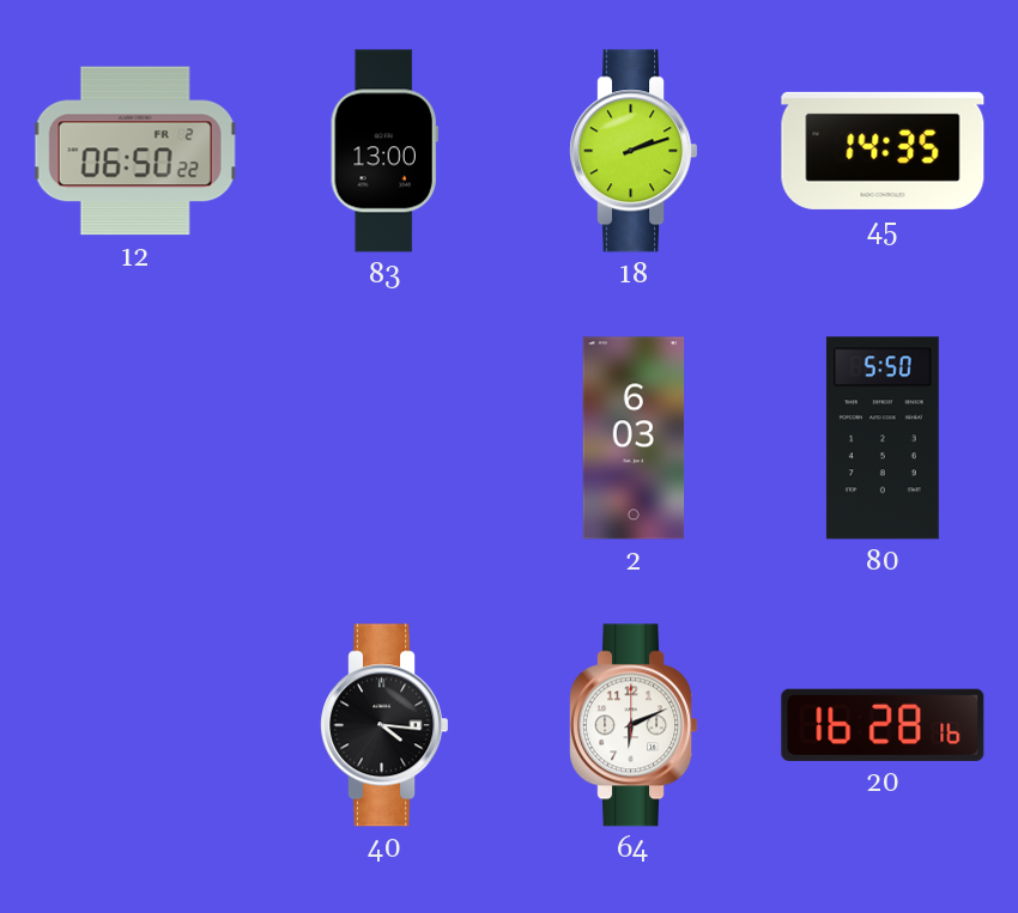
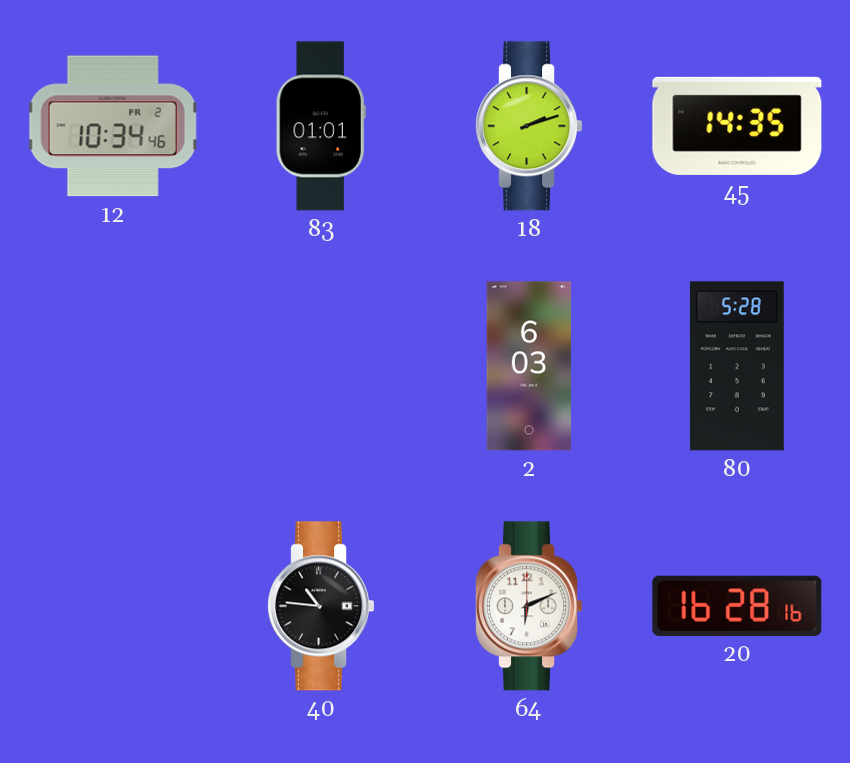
12: 06:50 -> 10:34 (113, 126)
83: 13:00 -> 01:01 (321, 126)
80: 5:50 -> 5:28 (737, 366)
40: 4:16 -> 10:46 (321, 606)
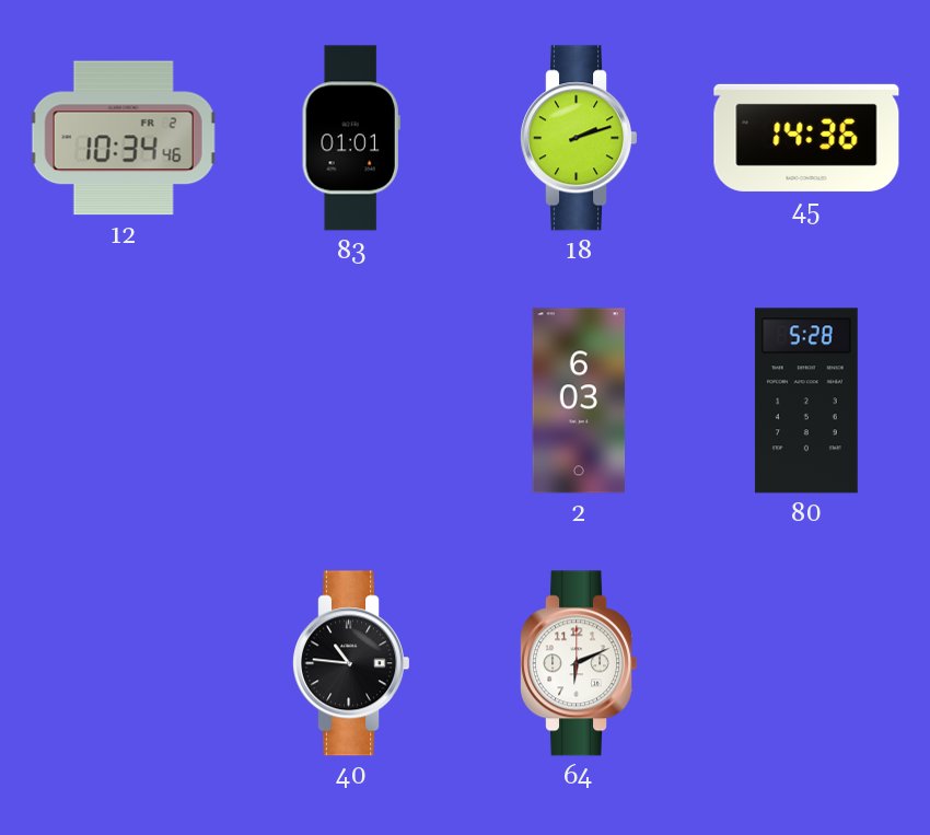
45: 14:35 -> 14:36 (806, 138)
20: 16:28 -> none (737, 606)
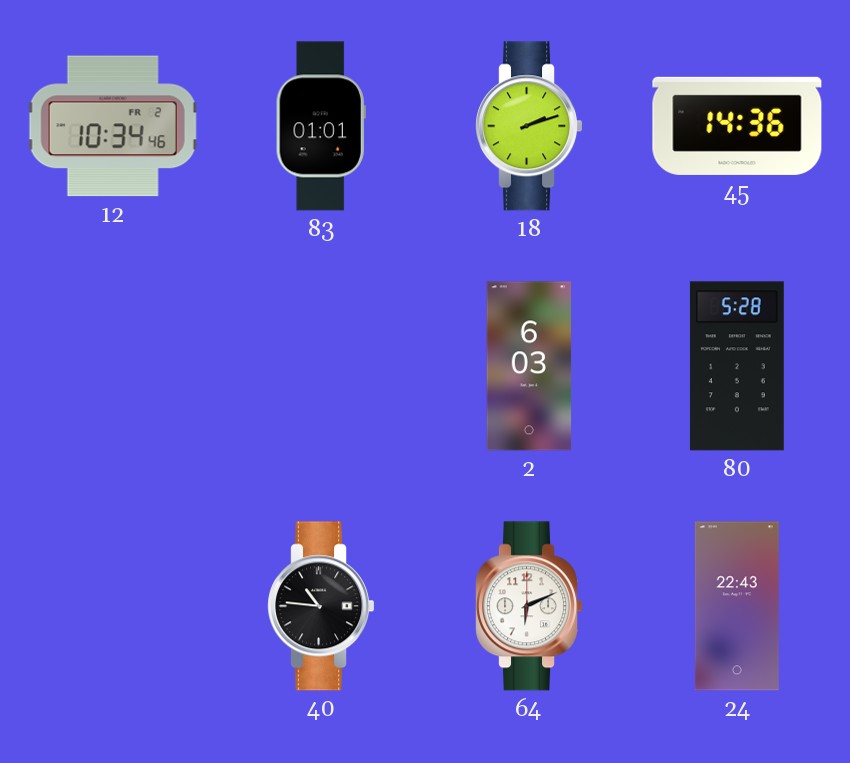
24: none -> 22:43 (737, 606)
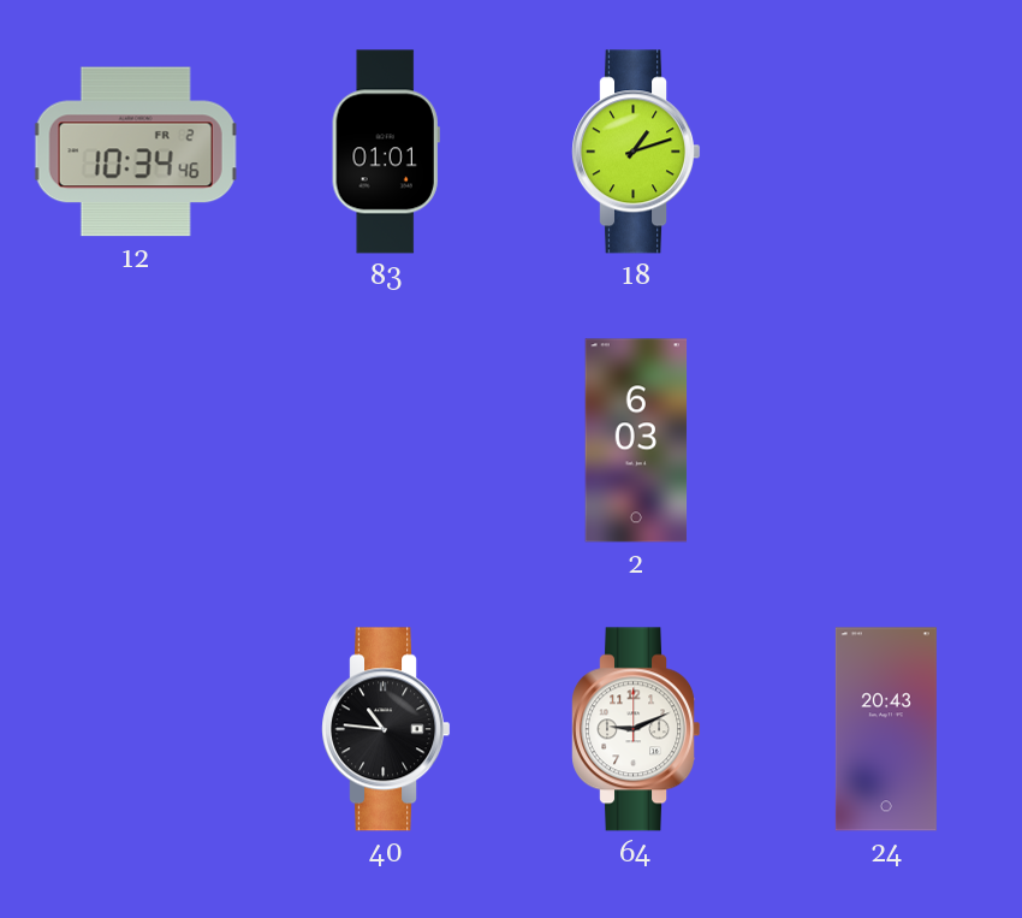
18: 2:12 -> 1:12 (636, 152)
45: 14:36 -> none (737, 126)
80: 5:28 -> none (737, 366)
64: 6:11 -> 9:11 (636, 729)
24: 22:43 -> 20:43 (886, 729)
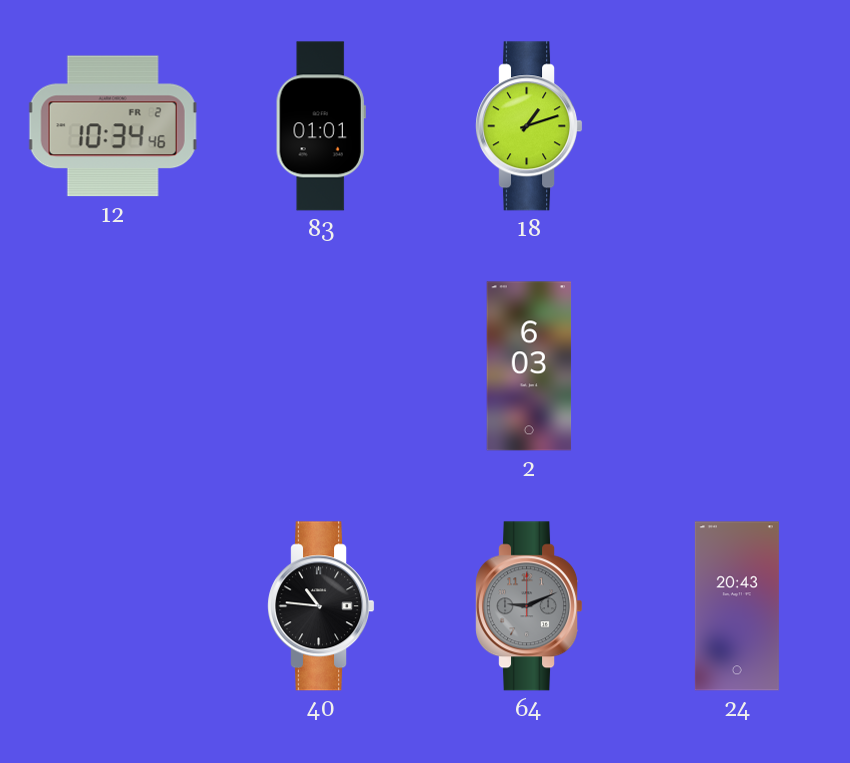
64 dial: white -> grey (529, 606)
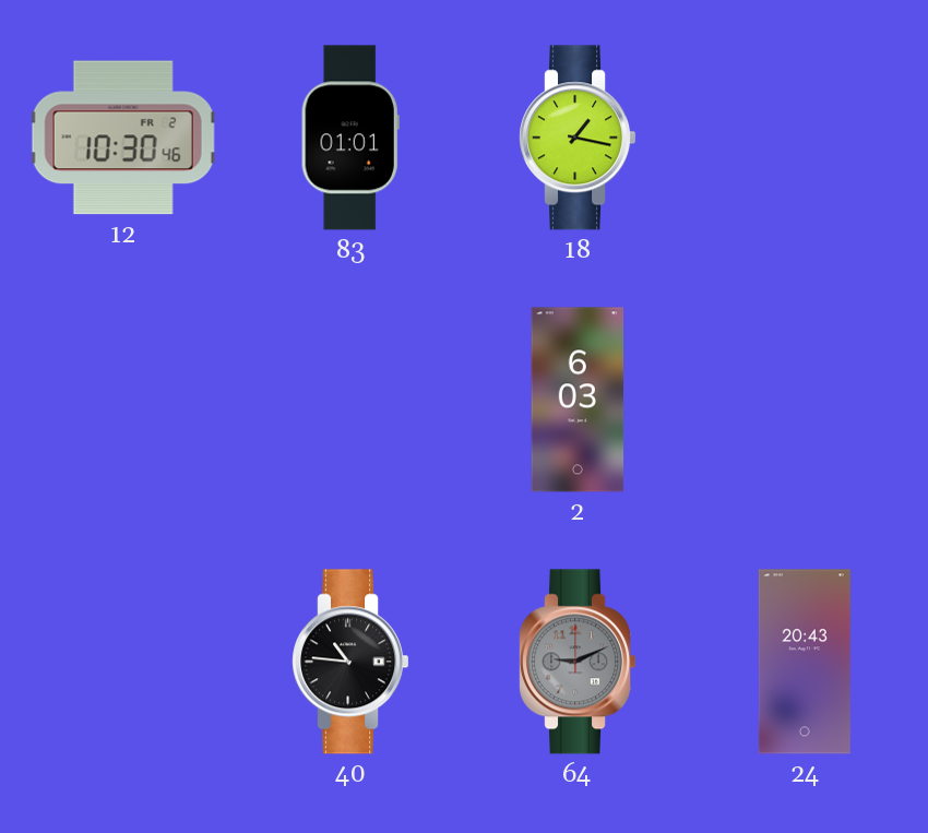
12: 10:34 -> 10:30 (123, 138)
18: 1:12 -> 1:17 (578, 138)
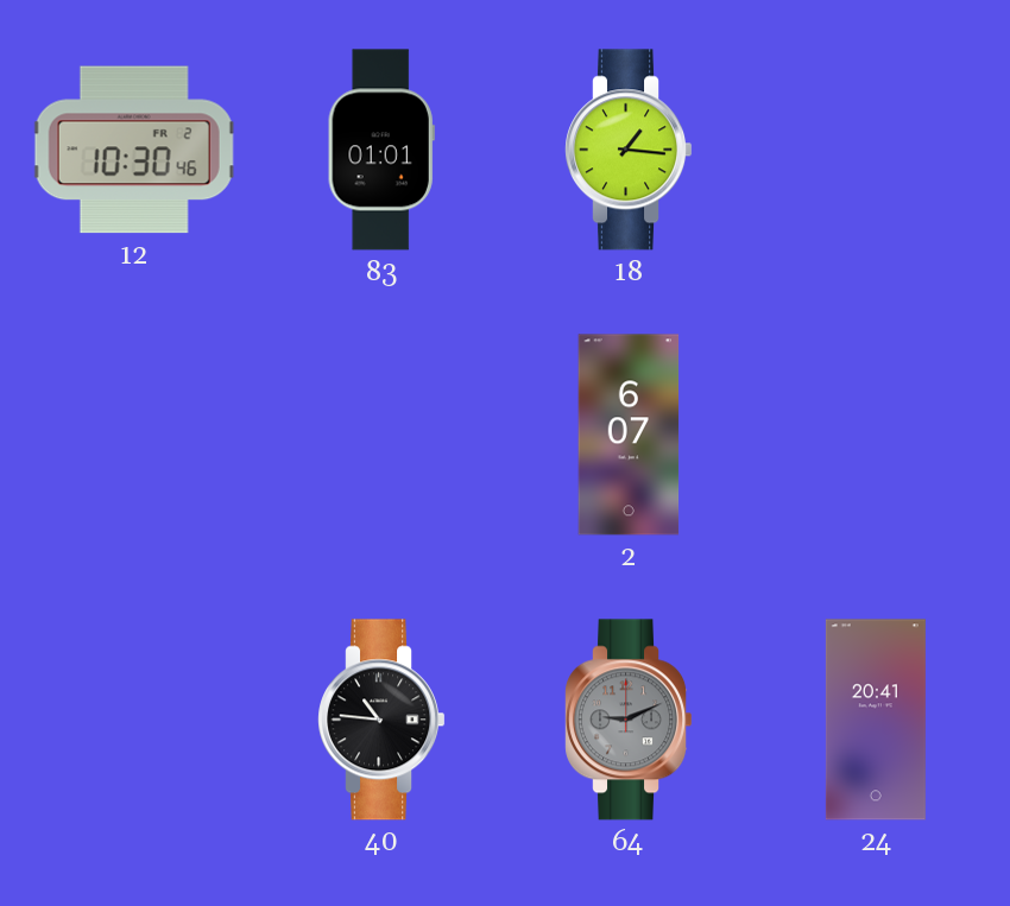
18: 1:17 -> 1:16 (629, 150)
2: 6:03 -> 6:07 (629, 435)
24: 20:43 -> 20:41 (876, 720)
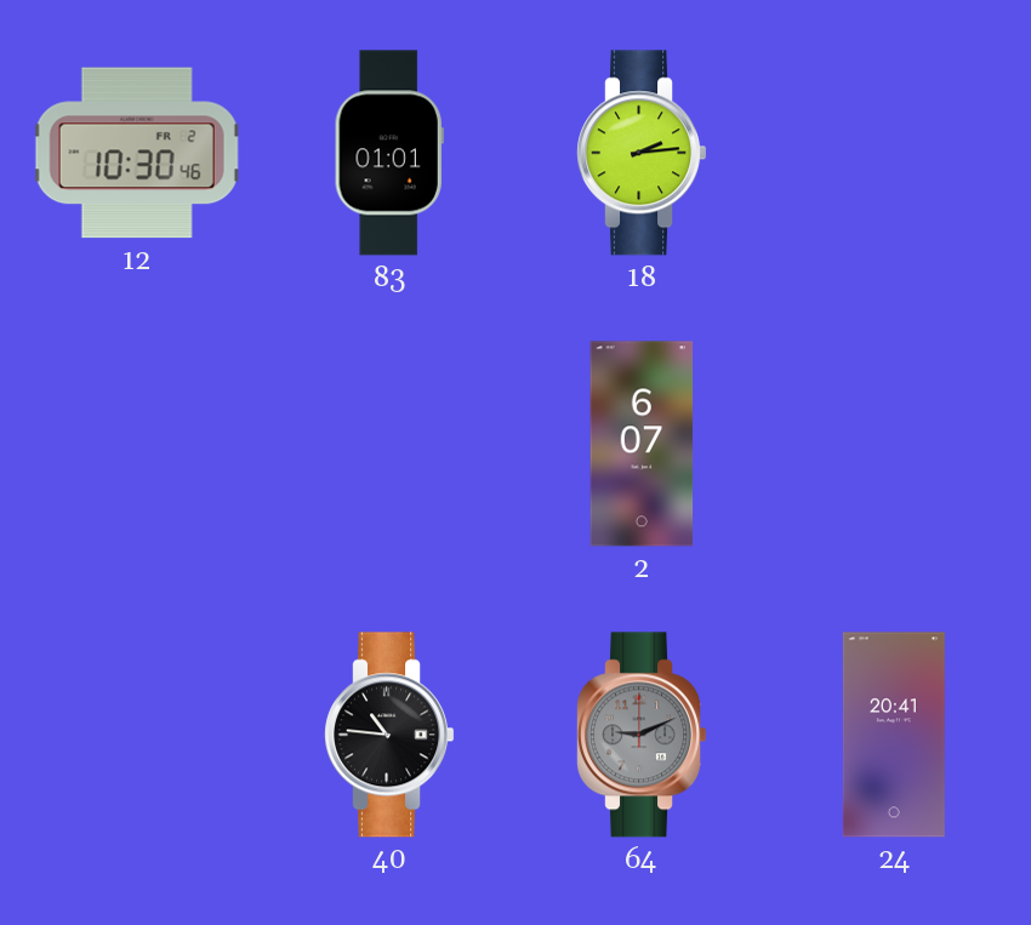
18: 1:16 -> 2:14 (642, 153)
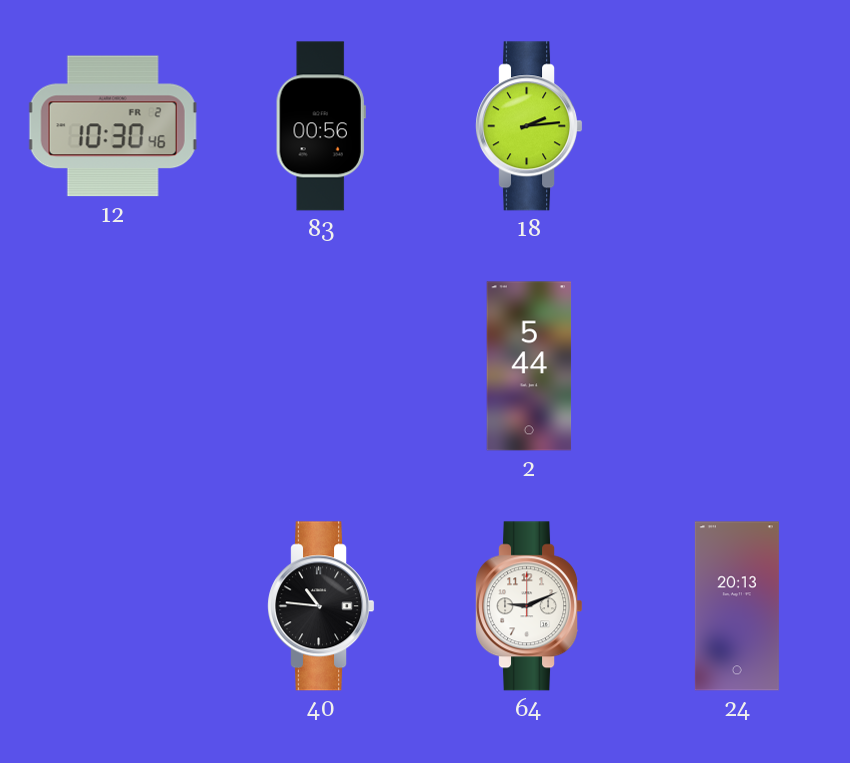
83: 01:01 -> 00:56 (321, 126)
2: 6:07 -> 5:44 (529, 366)
64 dial: grey -> white (529, 606)
24: 20:41 -> 20:13 (737, 606)
